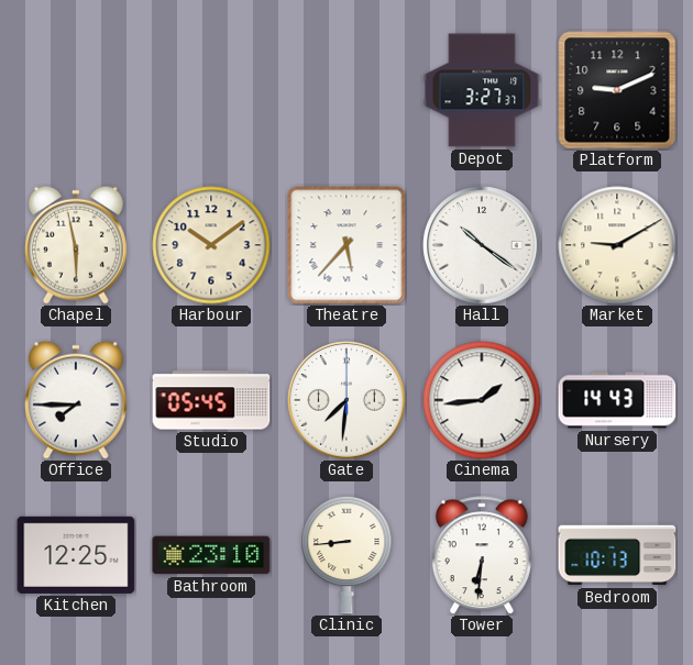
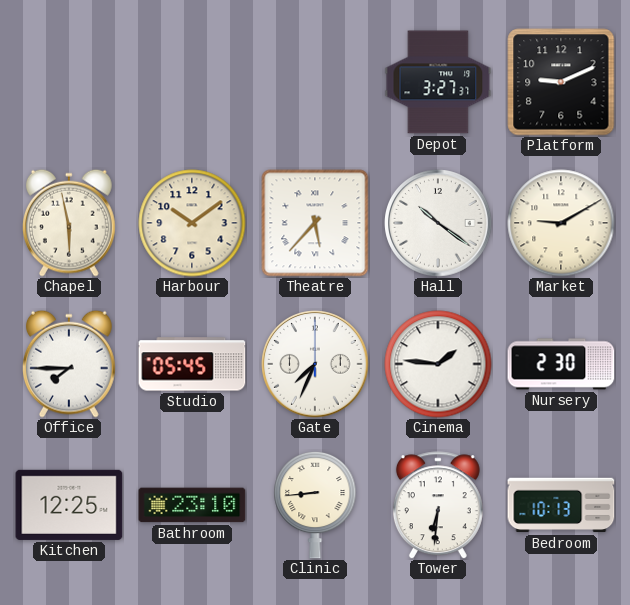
Gate: 7:31 -> 7:34 (315, 364)
Cinema: 1:44 -> 1:46 (438, 364)
Nursery: 14:43 -> 2:30 (561, 364)
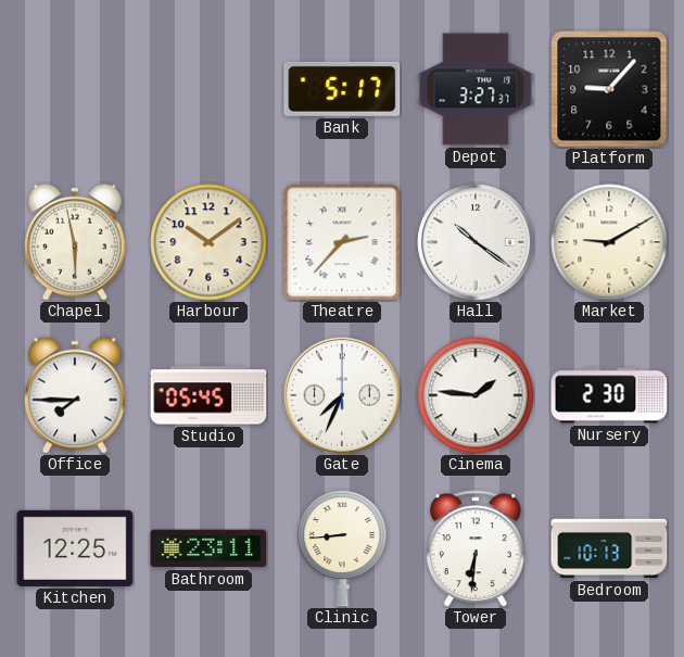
Bank: none -> 5:17 (342, 89)
Platform: 9:11 -> 9:07 (609, 89)
Theatre: 5:37 -> 2:37 (342, 242)
Bathroom: 23:10 -> 23:11 (208, 548)
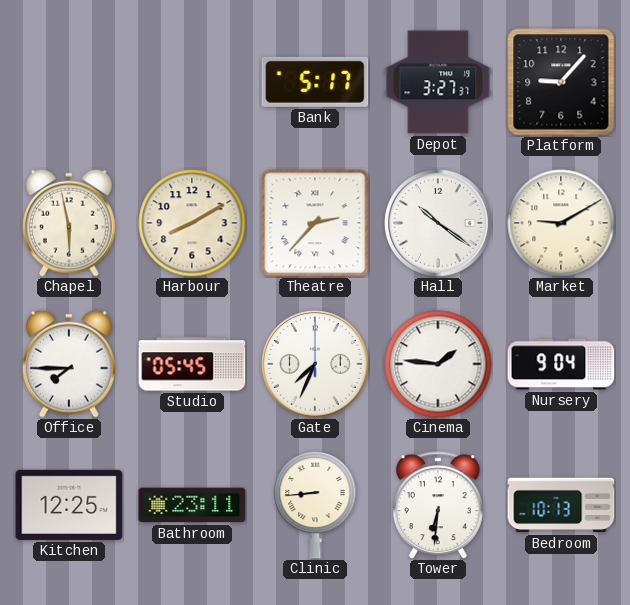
Harbour: 10:09 -> 8:10 (192, 223)
Nursery: 2:30 -> 9:04 (561, 364)
